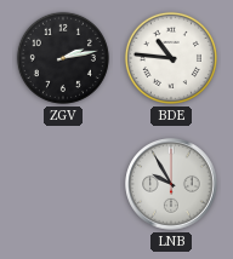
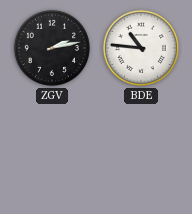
LNB: 9:55 -> none (171, 184)
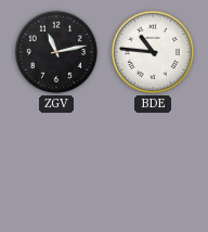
ZGV: 2:13 -> 11:13 (56, 52)
